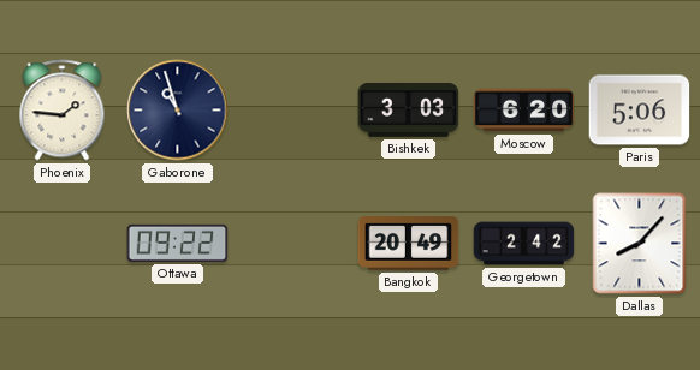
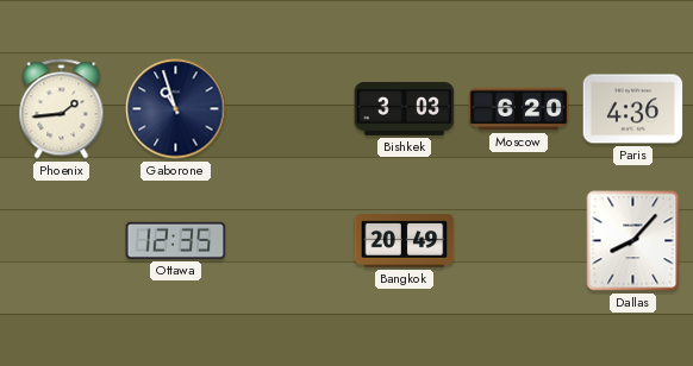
Phoenix: 1:46 -> 1:44 (62, 109)
Paris: 5:06 -> 4:36 (633, 109)
Ottawa: 09:22 -> 12:35 (176, 240)
Georgetown: 2:42 -> none (524, 244)
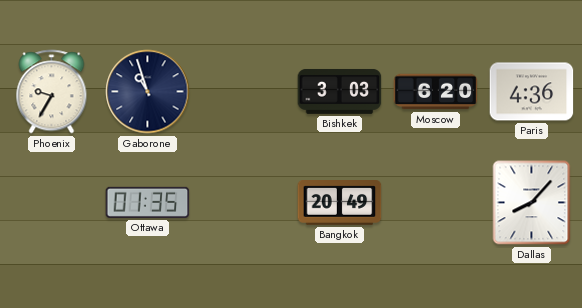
Phoenix: 1:44 -> 9:35 (52, 92)
Ottawa: 12:35 -> 01:35 (148, 202)
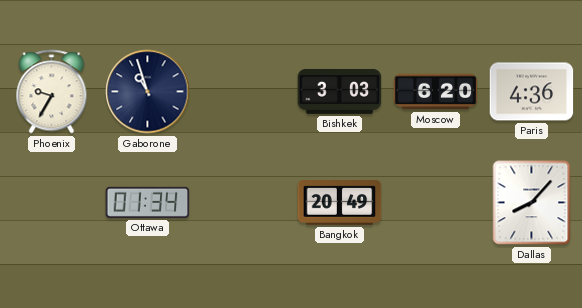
Ottawa: 01:35 -> 01:34 (148, 202)
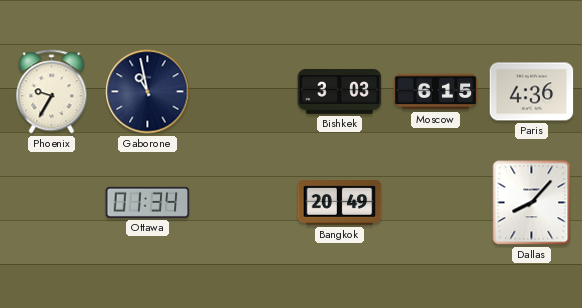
Gaborone: 10:57 -> 10:58 (148, 92)
Moscow: 6:20 -> 6:15 (436, 92)
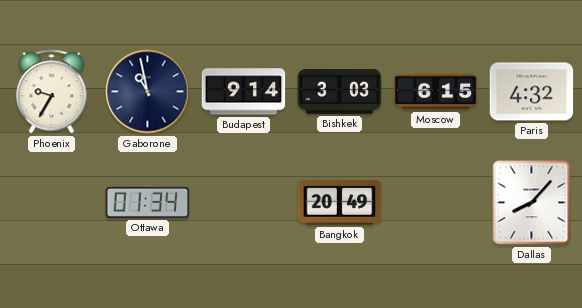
Budapest: none -> 9:14 (244, 92)
Paris: 4:36 -> 4:32 (532, 92)
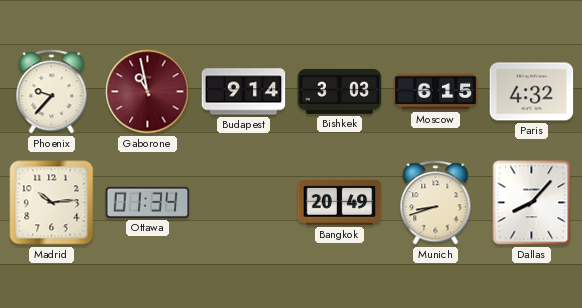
Phoenix: 9:35 -> 9:37 (52, 92)
Gaborone dial: navy -> burgundy (148, 92)
Madrid: none -> 10:14 (52, 203)
Munich: none -> 8:42 (436, 203)
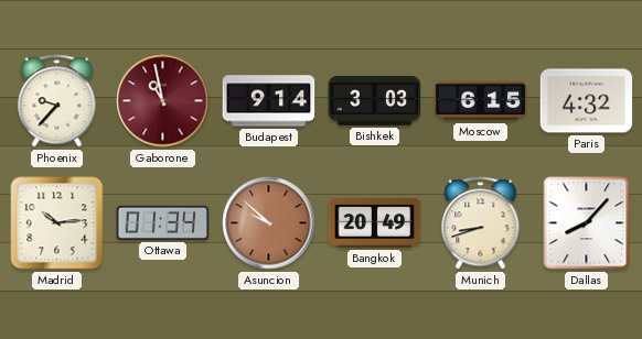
Asuncion: none -> 9:52 (269, 223)
